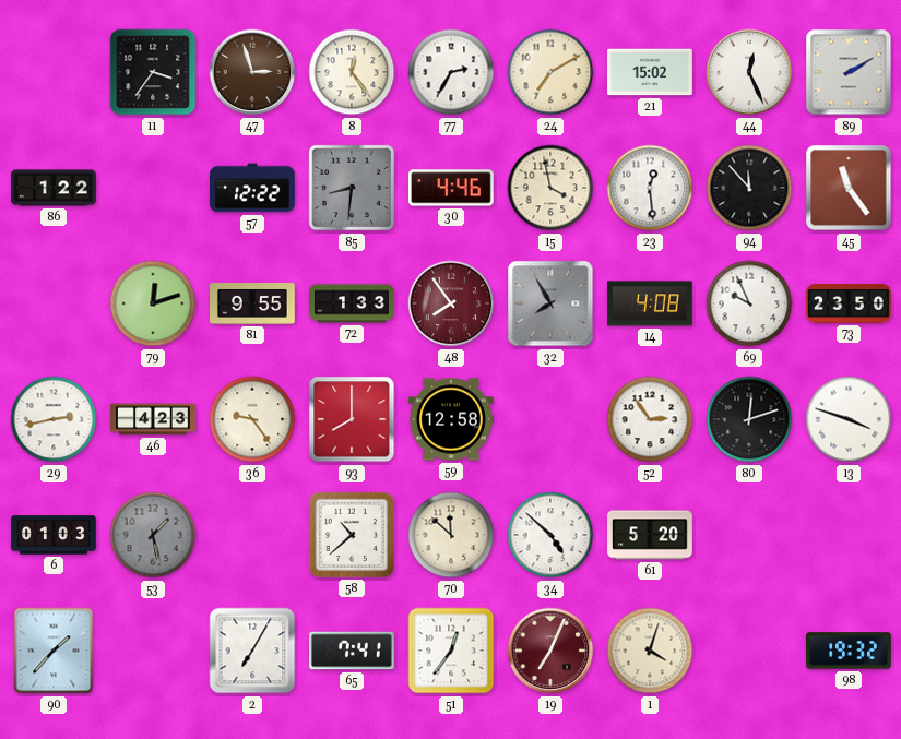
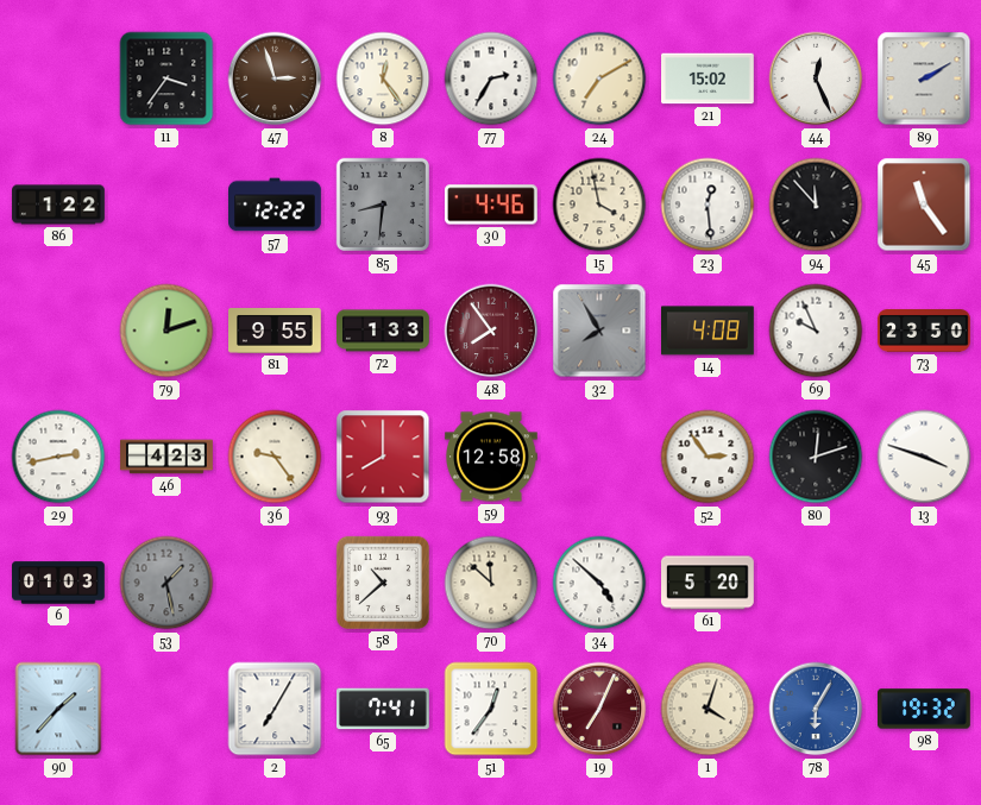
78: none -> 6:05 (816, 709)
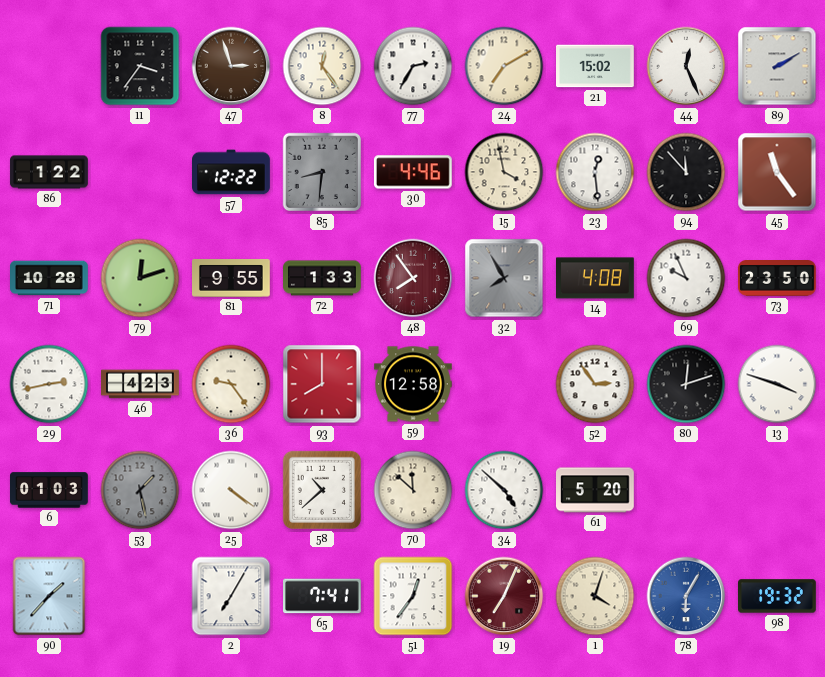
71: none -> 10:28 (50, 278)
25: none -> 4:21 (231, 490)
